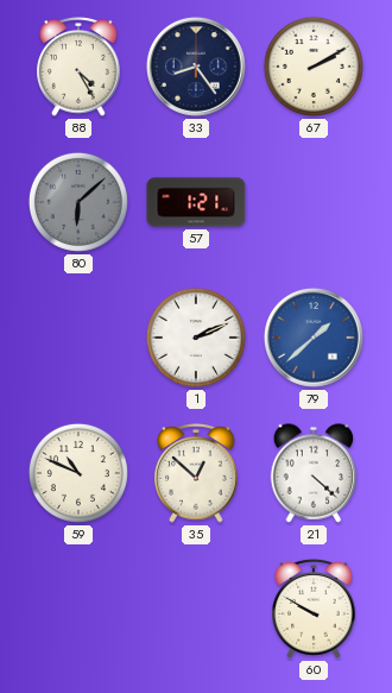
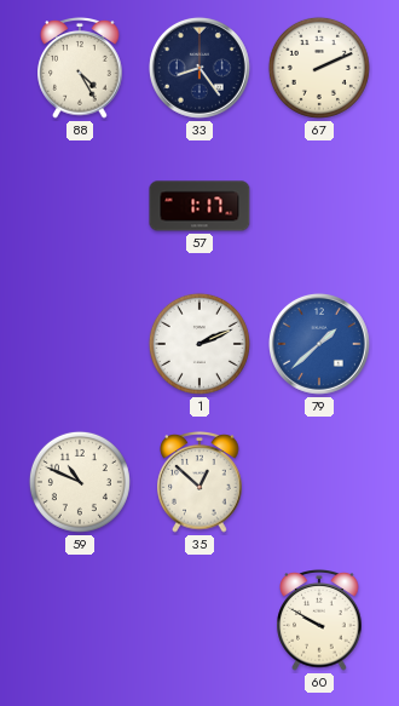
67: 2:10 -> 2:11 (319, 68)
80: 6:08 -> none (78, 202)
57: 1:21 -> 1:17 (199, 206)
21: 4:22 -> none (314, 473)
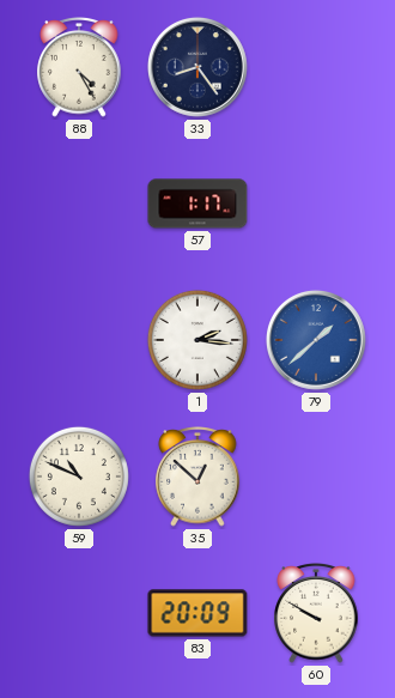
67: 2:11 -> none (319, 68)
1: 2:11 -> 2:16 (197, 340)
83: none -> 20:09 (197, 613)
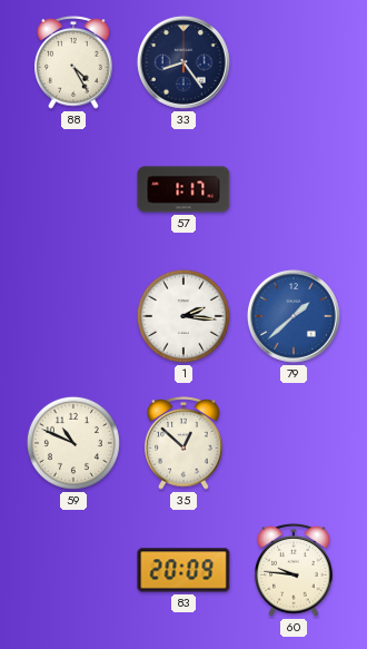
60: 9:50 -> 9:46 (294, 570)
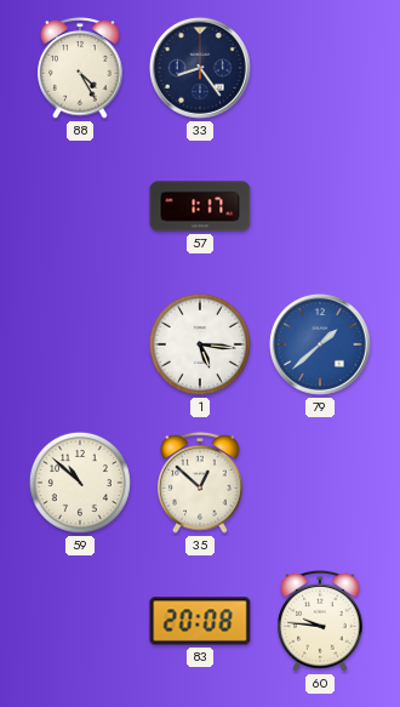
1: 2:16 -> 5:16 (200, 344)
59: 10:49 -> 10:52 (80, 483)
83: 20:09 -> 20:08 (200, 621)
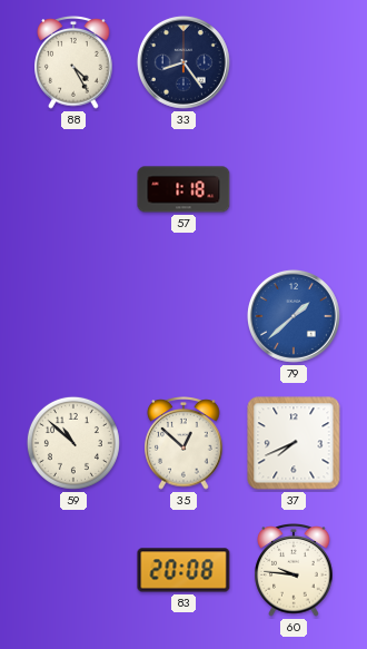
57: 1:17 -> 1:18 (183, 189)
1: 5:16 -> none (200, 344)
37: none -> 7:41 (294, 443)
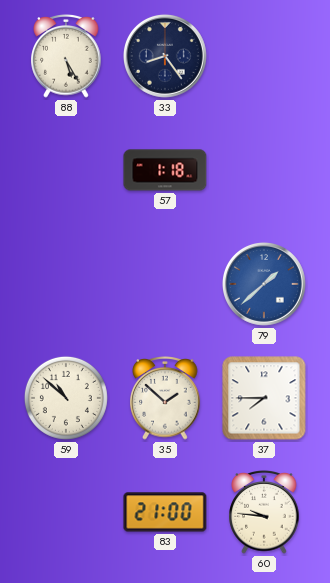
88: 4:25 -> 5:25 (66, 56)
35: 12:52 -> 1:52 (165, 398)
37: 7:41 -> 7:45 (264, 398)
83: 20:08 -> 21:00 (165, 512)
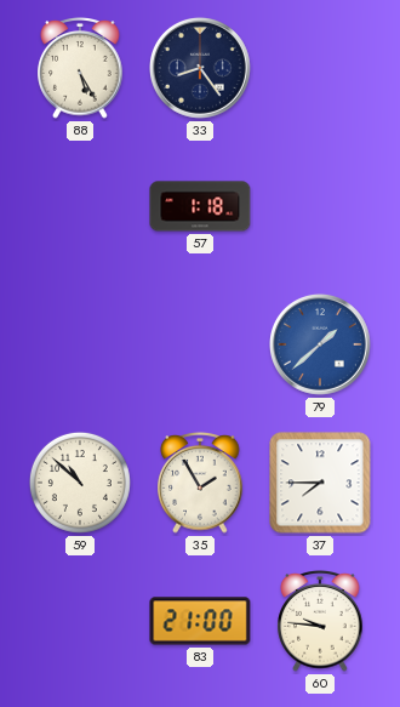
35: 1:52 -> 1:55 (200, 483)
